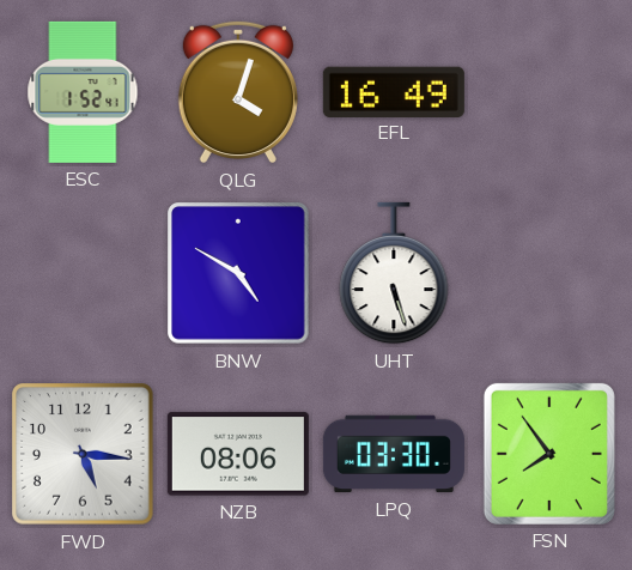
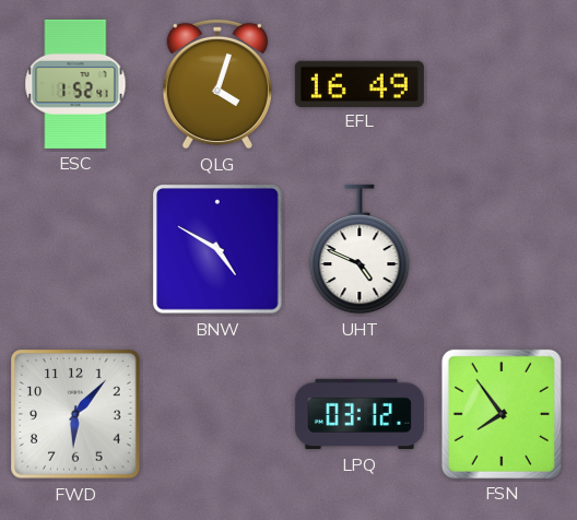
UHT: 5:27 -> 4:49 (360, 249)
FWD: 5:16 -> 6:07 (75, 414)
NZB: 08:06 -> none (238, 454)
LPQ: 03:30 -> 03:12 (360, 414)
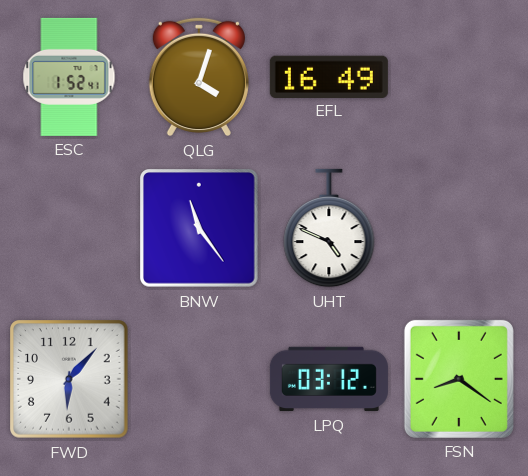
BNW: 4:50 -> 11:24 (199, 228)
FSN: 7:54 -> 8:21 (459, 379)
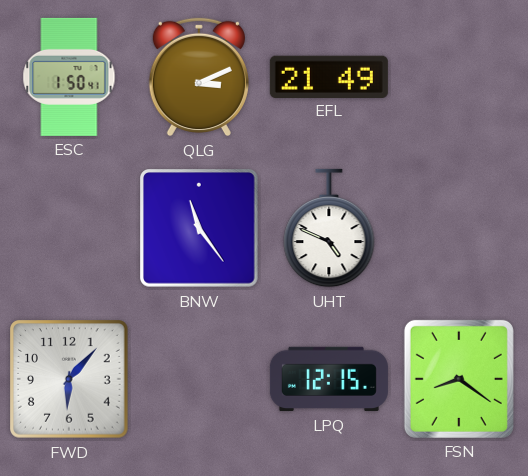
ESC: 1:52 -> 1:50 (69, 77)
QLG: 4:03 -> 3:11 (199, 77)
EFL: 16:49 -> 21:49 (329, 76)
LPQ: 03:12 -> 12:15 (329, 379)
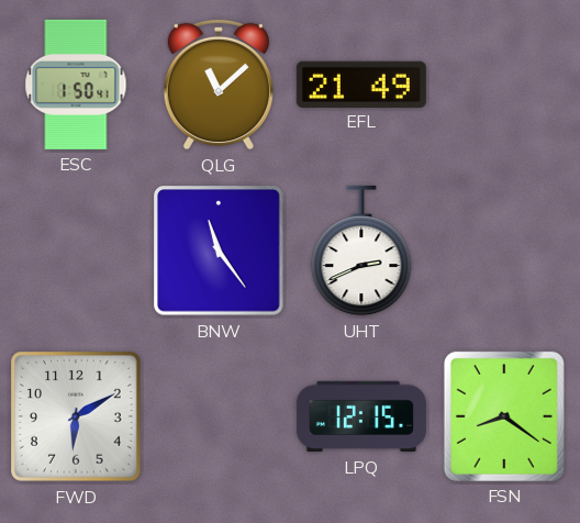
QLG: 3:11 -> 11:08 (219, 85)
UHT: 4:49 -> 2:41 (361, 251)
FWD: 6:07 -> 6:10 (76, 416)
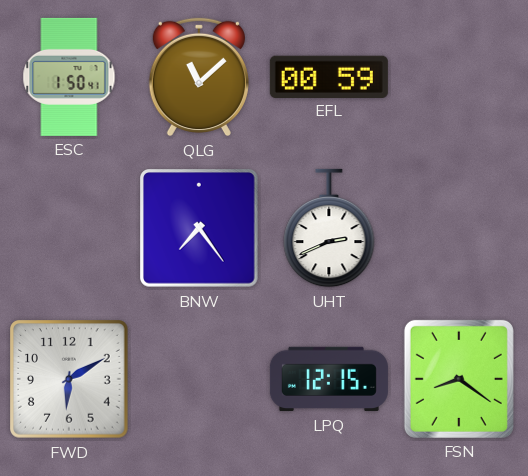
EFL: 21:49 -> 00:59 (329, 76)
BNW: 11:24 -> 7:24 (199, 228)
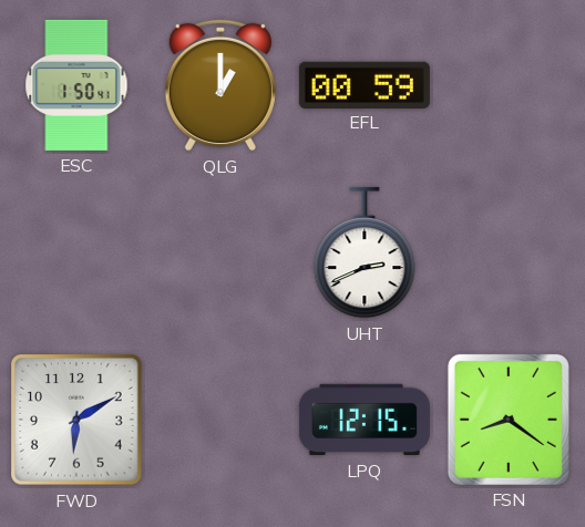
QLG: 11:08 -> 1:00 (220, 85)
BNW: 7:24 -> none (199, 228)
